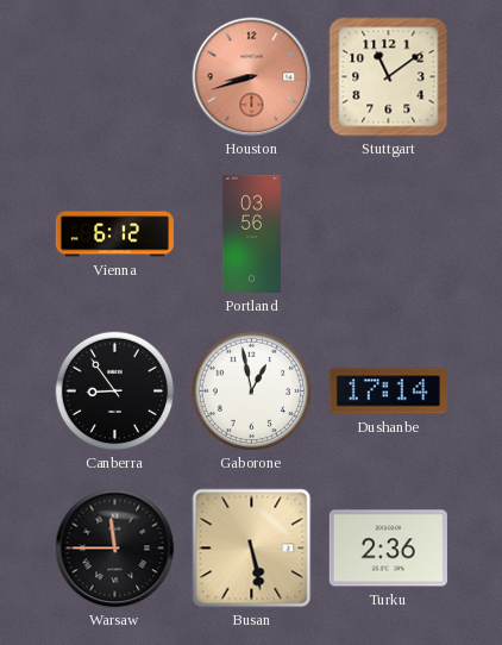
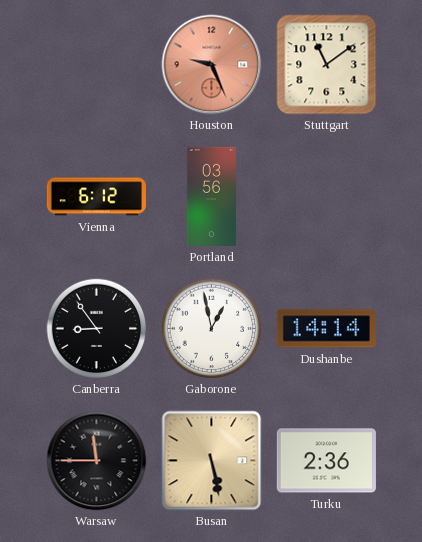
Houston: 8:42 -> 9:26 (212, 65)
Dushanbe: 17:14 -> 14:14 (326, 329)
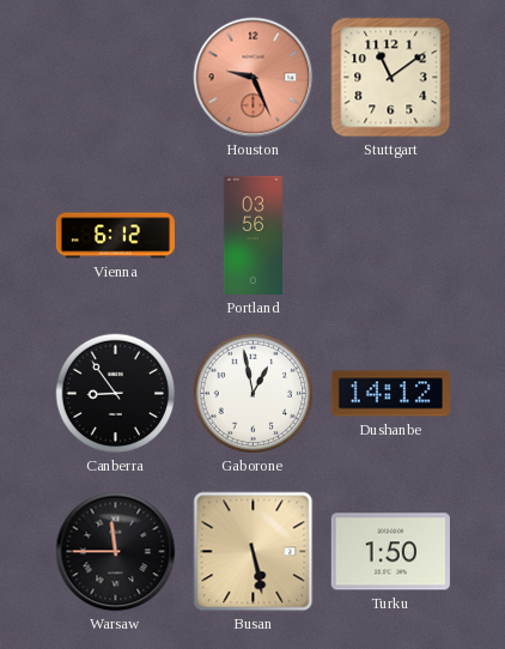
Dushanbe: 14:14 -> 14:12 (390, 394)
Turku: 2:36 -> 1:50 (390, 552)
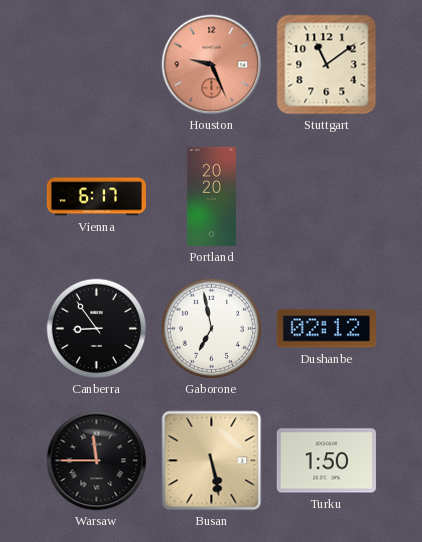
Vienna: 6:12 -> 6:17 (96, 197)
Portland: 03:56 -> 20:20 (211, 196)
Gaborone: 12:58 -> 6:58 (212, 329)
Dushanbe: 14:12 -> 02:12 (326, 329)
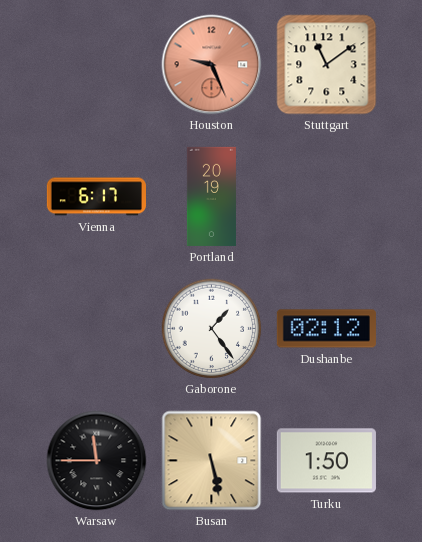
Portland: 20:20 -> 20:19 (211, 196)
Canberra: 8:54 -> none (97, 329)
Gaborone: 6:58 -> 1:24 (212, 329)
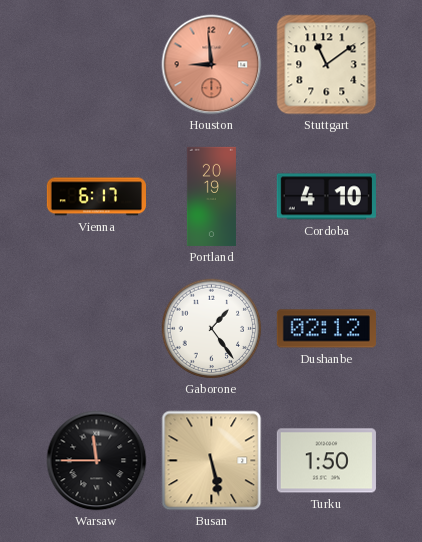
Houston: 9:26 -> 8:59 (212, 65)
Cordoba: none -> 4:10 (326, 197)
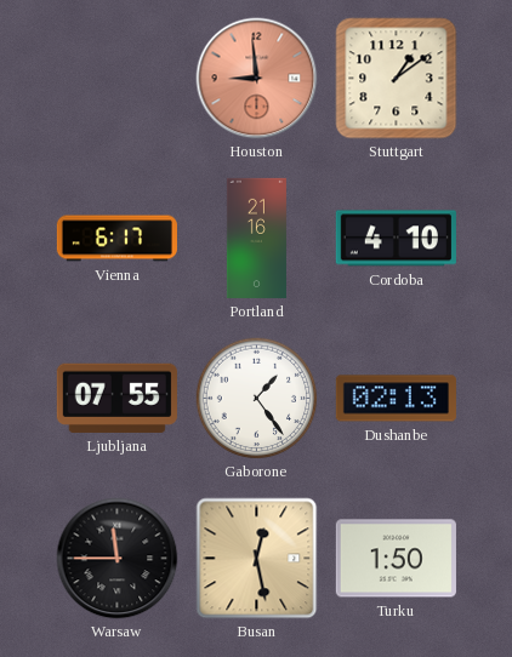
Stuttgart: 11:09 -> 1:09 (397, 79)
Portland: 20:19 -> 21:16 (256, 238)
Ljubljana: none -> 07:55 (116, 398)
Dushanbe: 02:12 -> 02:13 (396, 399)
Busan: 5:28 -> 12:28 (257, 559)
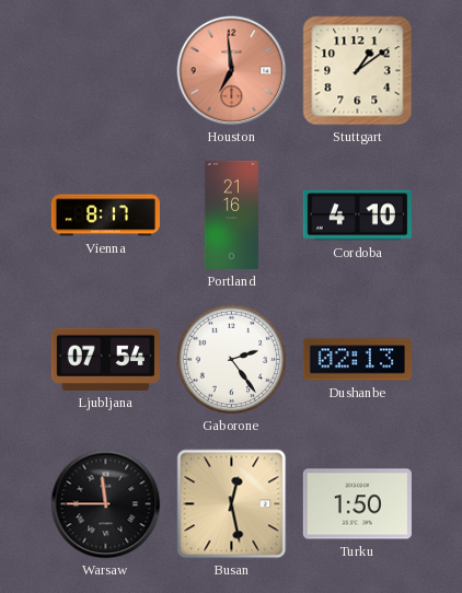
Houston: 8:59 -> 6:59 (232, 71)
Vienna: 6:17 -> 8:17 (105, 216)
Ljubljana: 07:55 -> 07:54 (105, 359)
Gaborone: 1:24 -> 2:24 (232, 360)
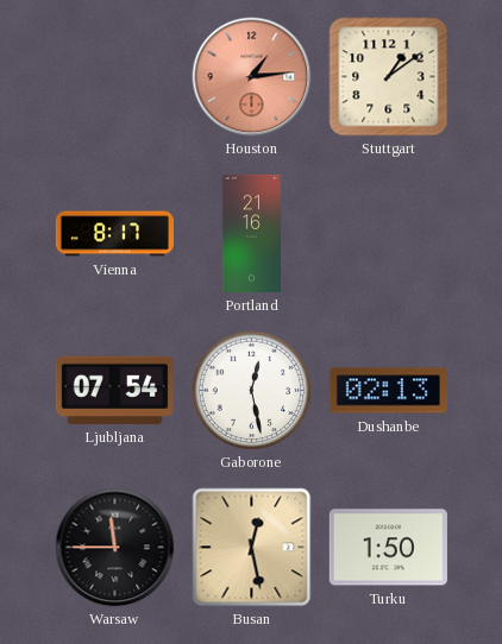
Houston: 6:59 -> 1:14 (252, 77)
Cordoba: 4:10 -> none (357, 216)
Gaborone: 2:24 -> 12:28 (252, 391)
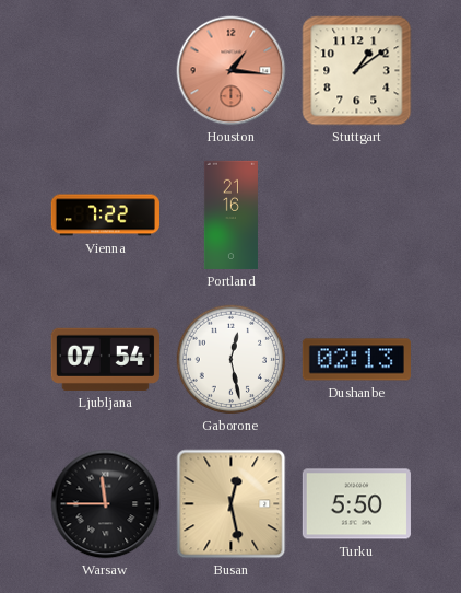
Houston: 1:14 -> 1:16 (232, 71)
Vienna: 8:17 -> 7:22 (105, 216)
Turku: 1:50 -> 5:50 (356, 504)
